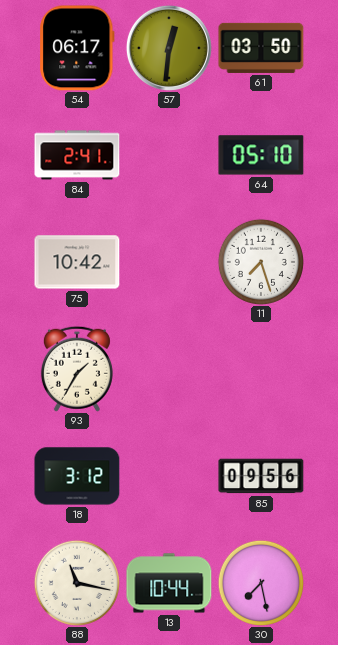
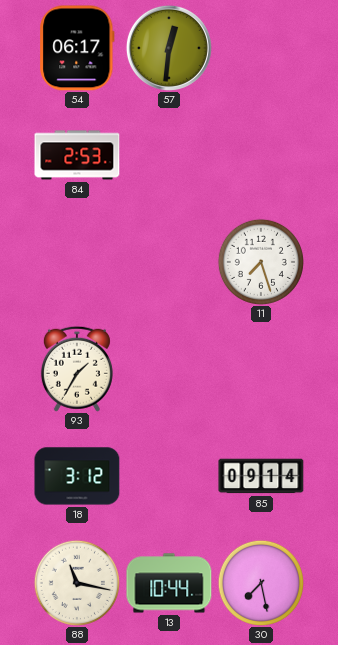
61: 03:50 -> none (261, 48)
84: 2:41 -> 2:53 (77, 155)
64: 05:10 -> none (261, 155)
75: 10:42 -> none (77, 262)
85: 09:56 -> 09:14 (261, 476)
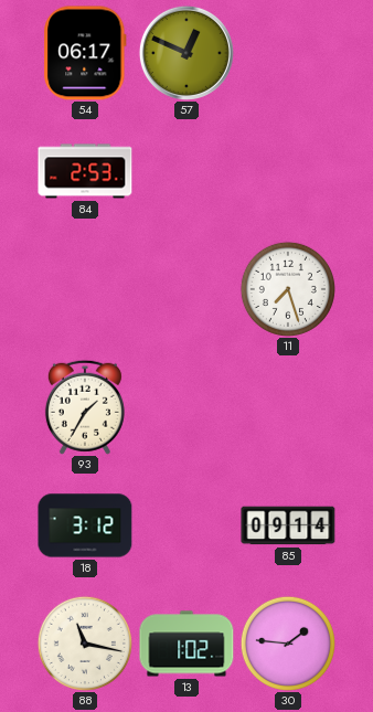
57: 12:31 -> 12:49 (186, 53)
13: 10:44 -> 1:02 (186, 644)
30: 7:28 -> 1:46 (288, 644)
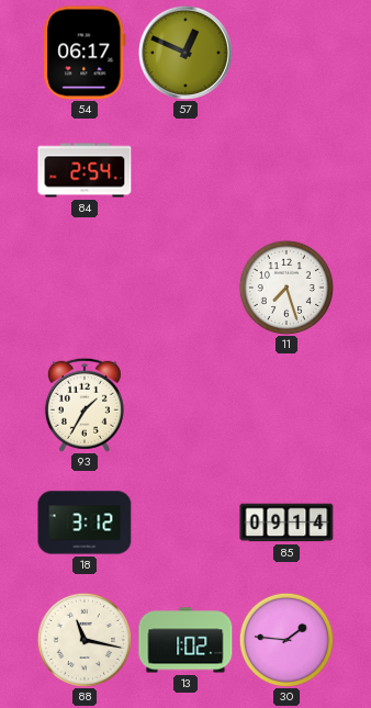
84: 2:53 -> 2:54 (85, 170)
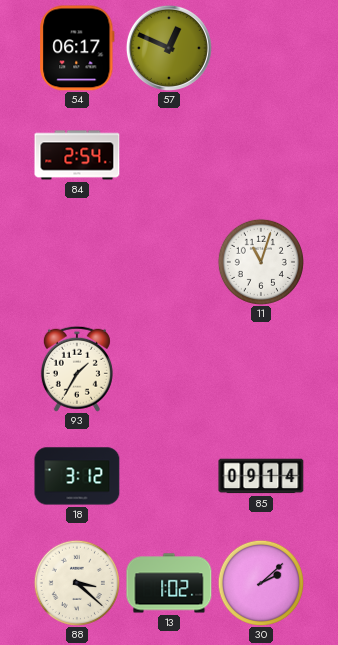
11: 7:27 -> 11:03 (261, 262)
88: 11:17 -> 3:22 (77, 583)
30: 1:46 -> 2:08 (261, 583)
